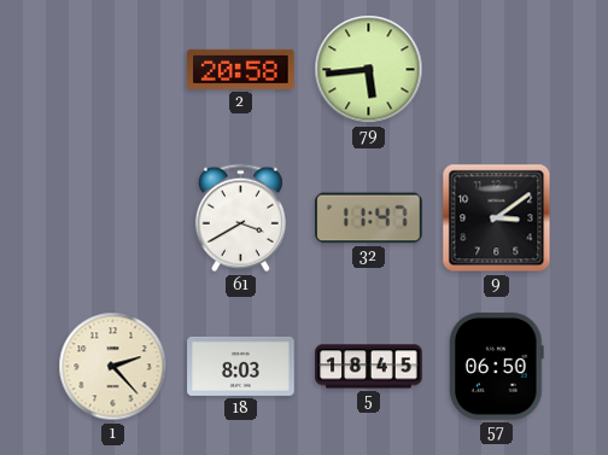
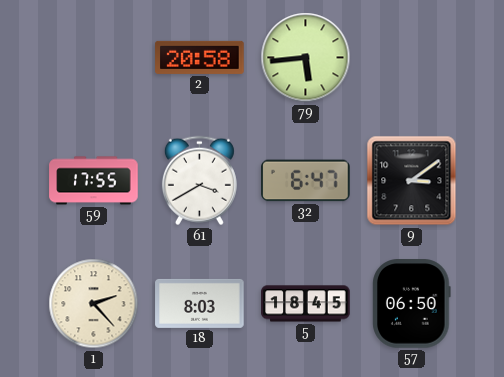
59: none -> 17:55 (94, 181)
32: 11:47 -> 6:47 (306, 181)
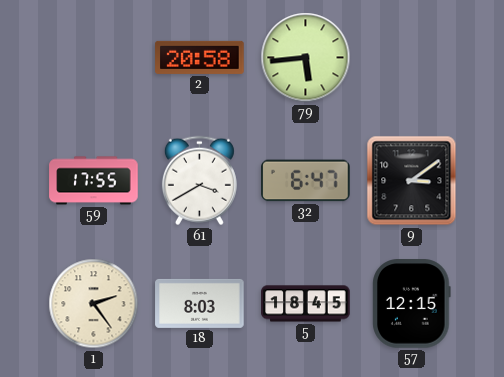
1: 2:23 -> 2:24 (94, 304)
57: 06:50 -> 12:15 (412, 304)
